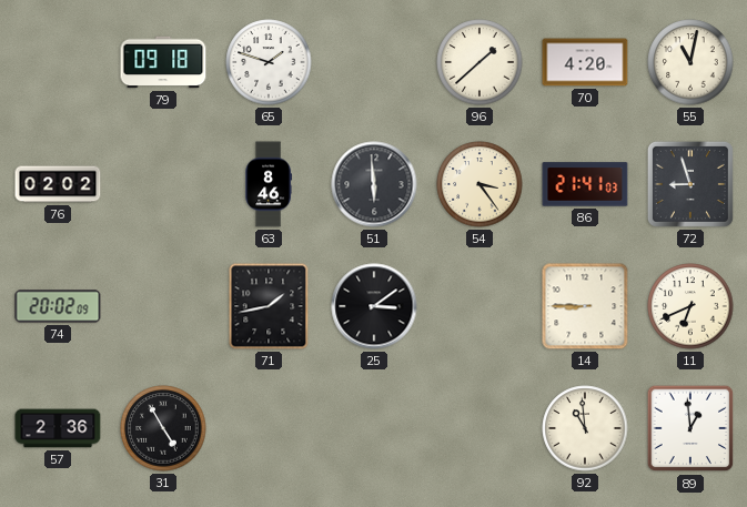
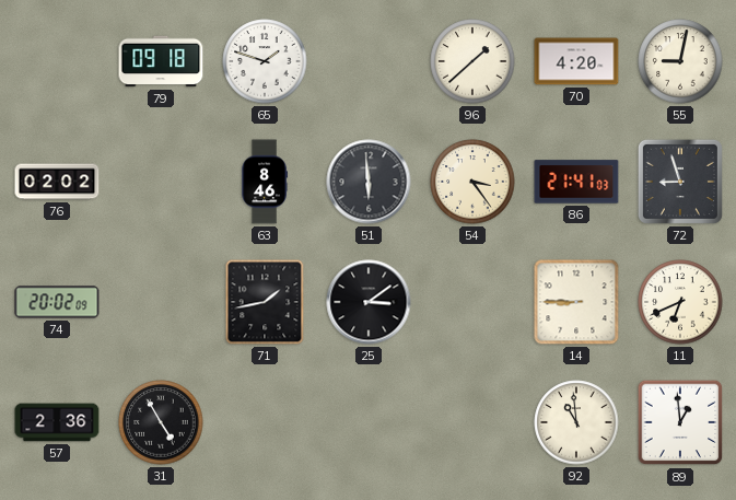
55: 11:02 -> 9:02 (680, 61)
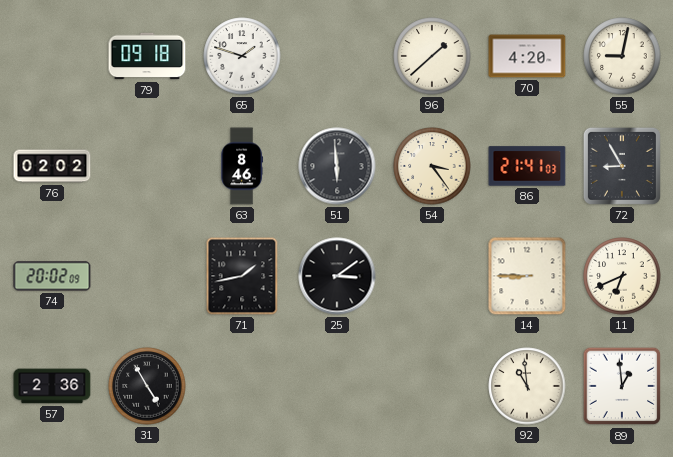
72: 8:57 -> 8:55 (622, 166)
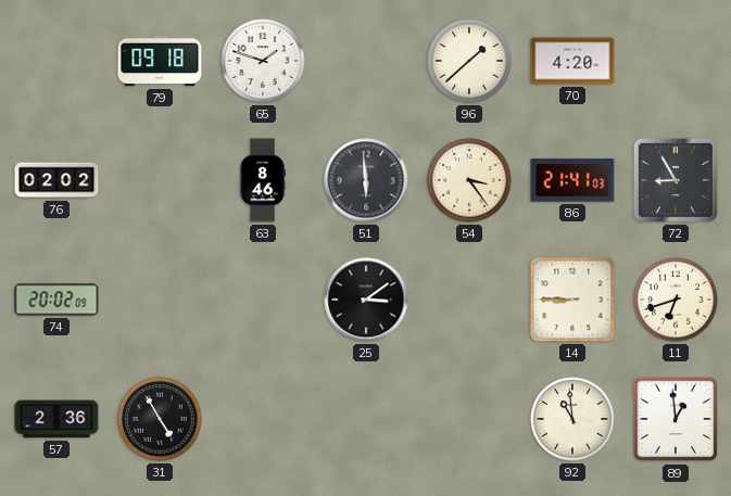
55: 9:02 -> none (622, 56)
71: 1:43 -> none (242, 276)
11: 6:41 -> 6:42 (676, 300)
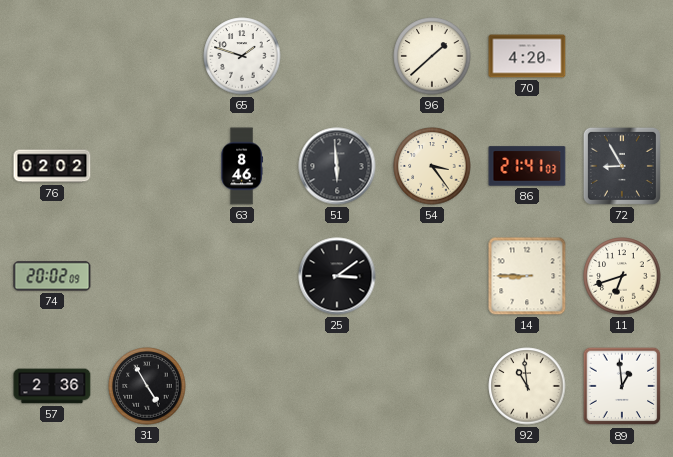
79: 09:18 -> none (160, 61)
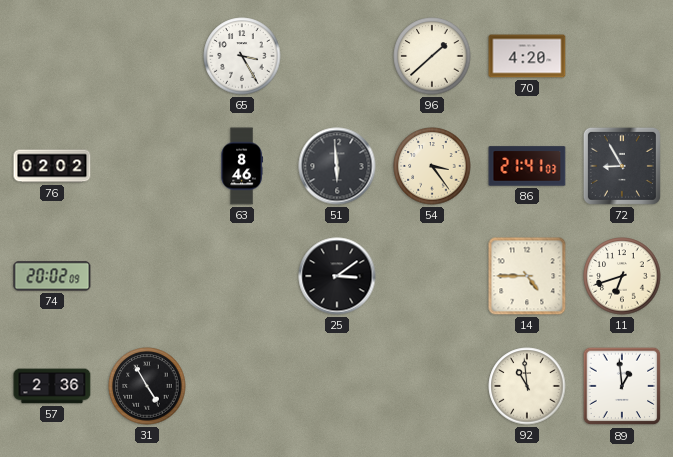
65: 1:48 -> 3:25 (242, 56)
14: 8:45 -> 4:45 (527, 276)
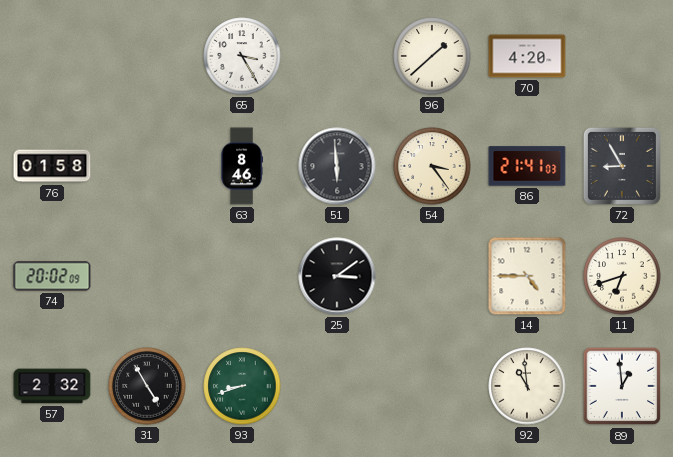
76: 02:02 -> 01:58 (52, 166)
57: 2:36 -> 2:32 (52, 386)
93: none -> 8:42 (242, 386)
